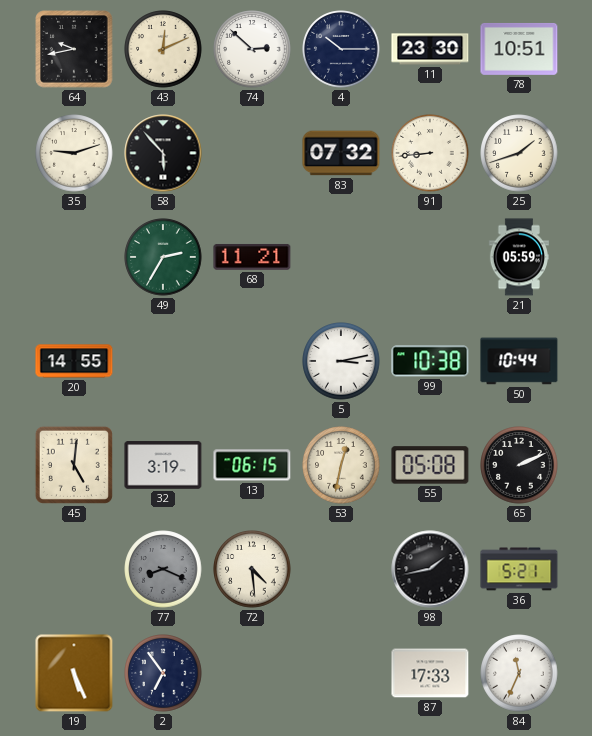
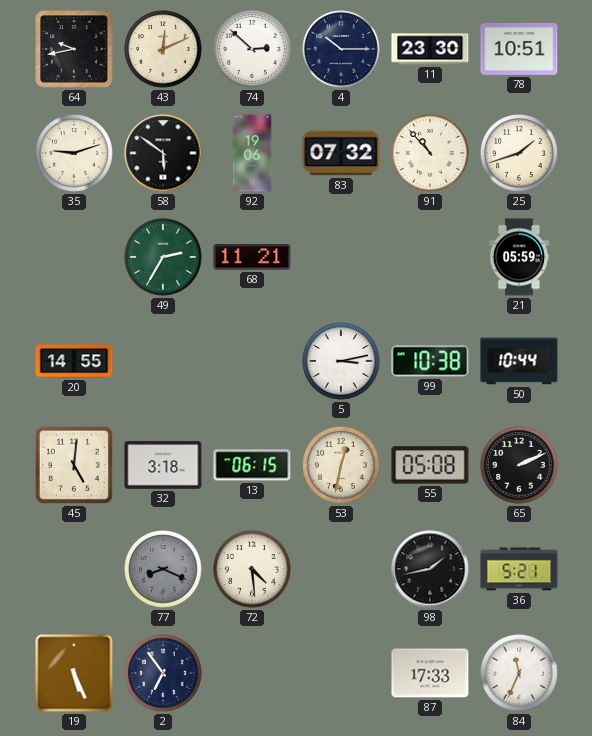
58: 5:53 -> 5:51 (163, 153)
92: none -> 19:06 (252, 153)
91: 8:44 -> 10:53 (430, 153)
32: 3:19 -> 3:18 (163, 465)
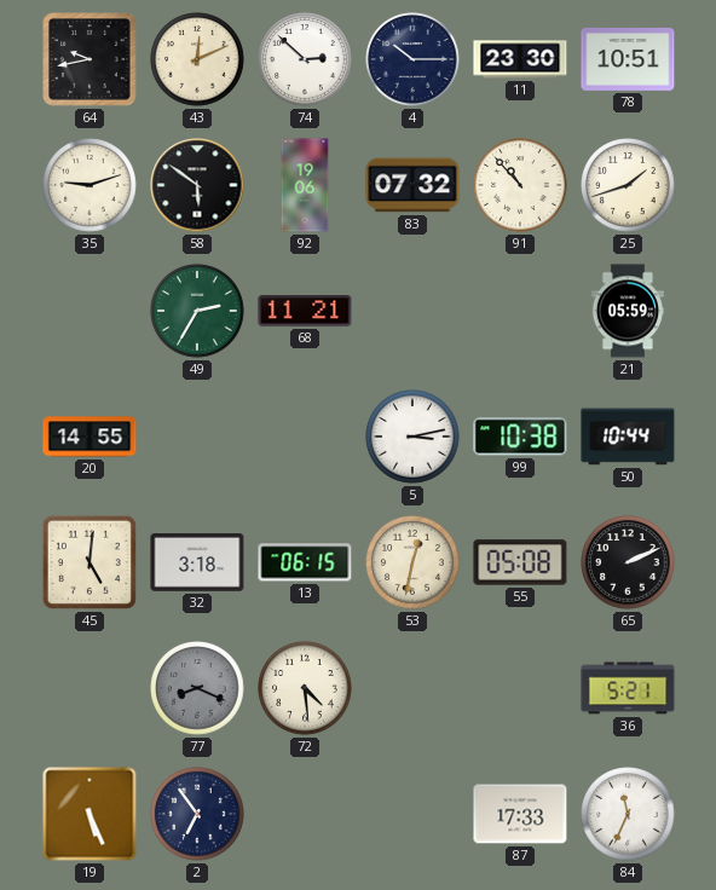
98: 1:43 -> none (430, 569)
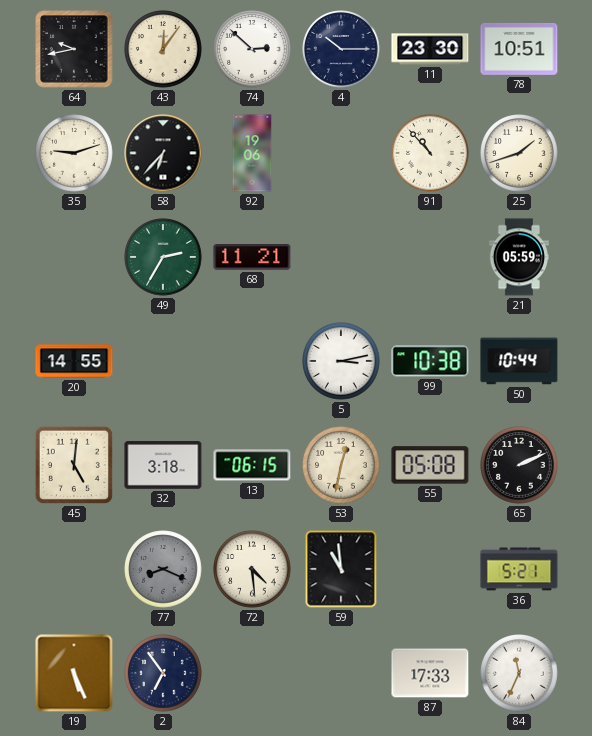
43: 12:11 -> 12:06 (163, 49)
58: 5:51 -> 6:37 (163, 153)
83: 07:32 -> none (412, 185)
59: none -> 10:59 (341, 569)
